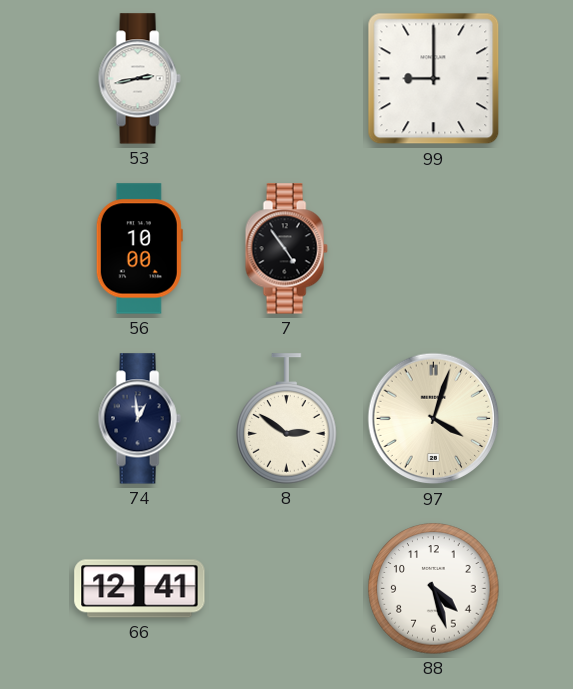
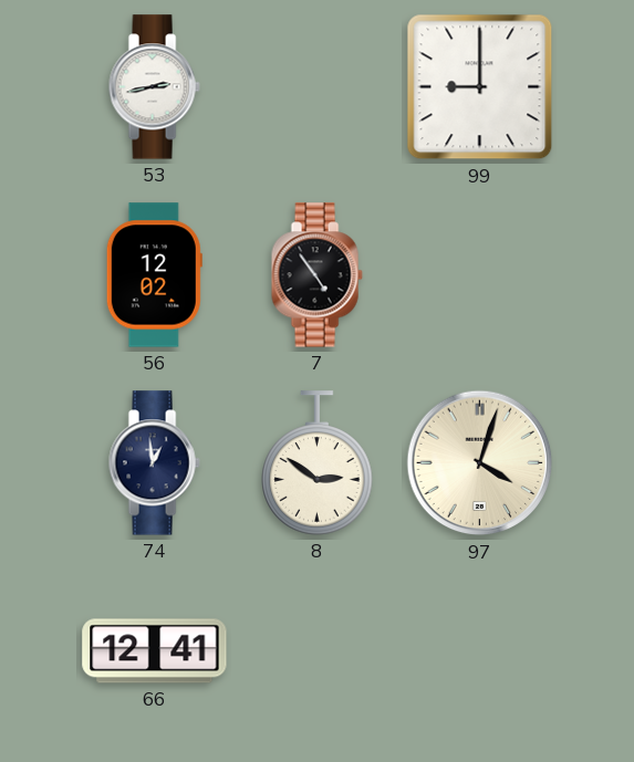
56: 10:00 -> 12:02 (154, 275)
88: 4:27 -> none (434, 589)
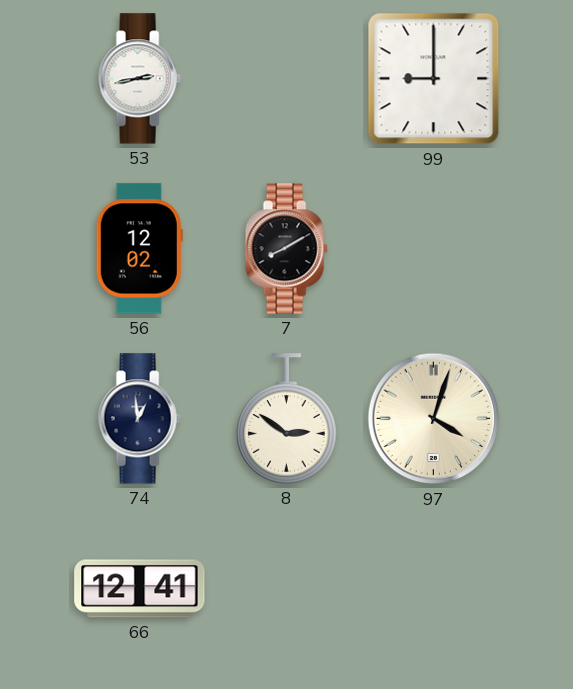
7: 4:54 -> 8:10 (286, 249)
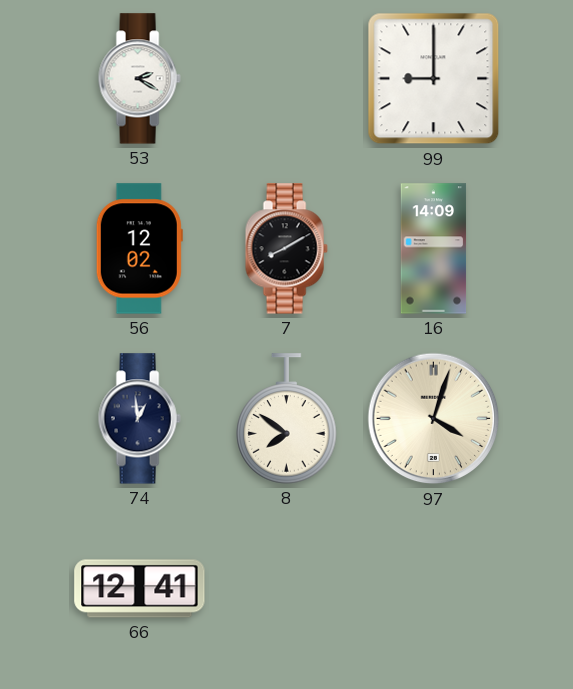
53: 2:43 -> 2:20 (139, 79)
16: none -> 14:09 (434, 249)
8: 2:51 -> 7:51 (287, 419)
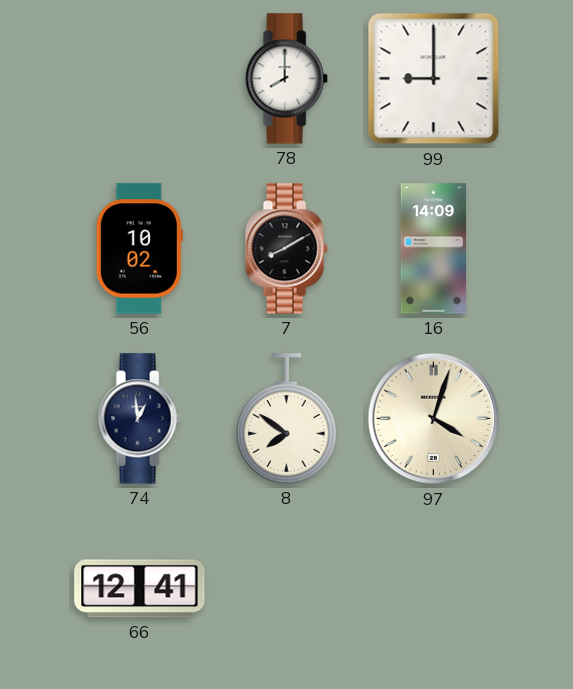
53: 2:20 -> none (139, 79)
78: none -> 8:00 (286, 79)
56: 12:02 -> 10:02 (139, 249)
